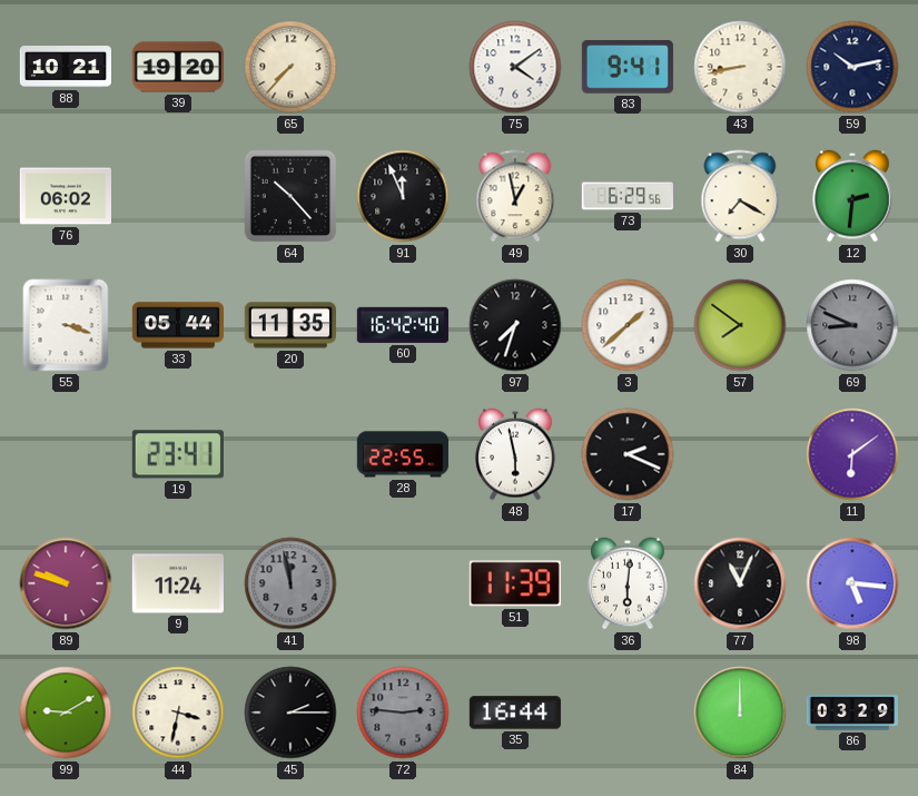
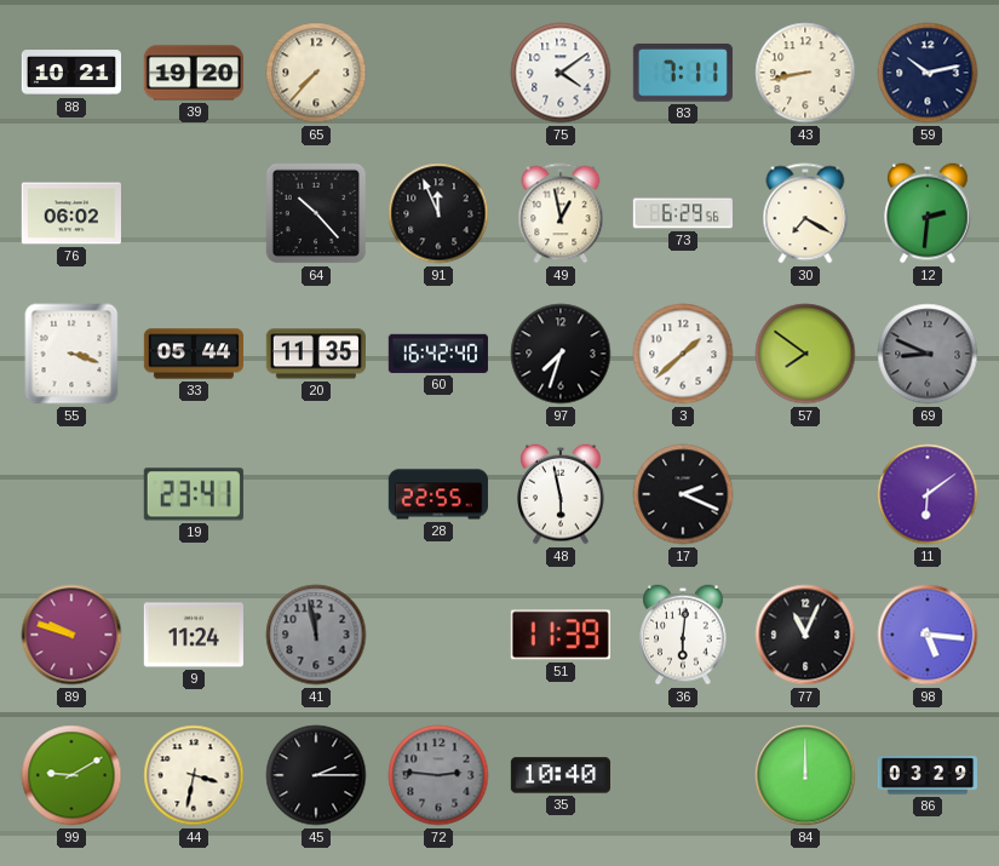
83: 9:41 -> 7:11 (683, 73)
35: 16:44 -> 10:40 (559, 775)
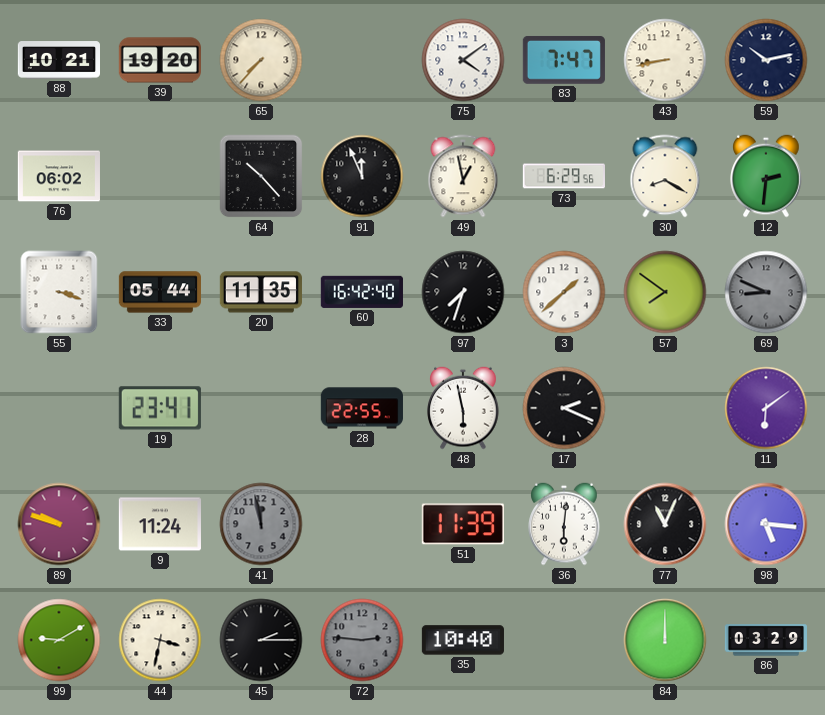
83: 7:11 -> 7:47 (564, 60)
30: 7:20 -> 8:20 (665, 176)
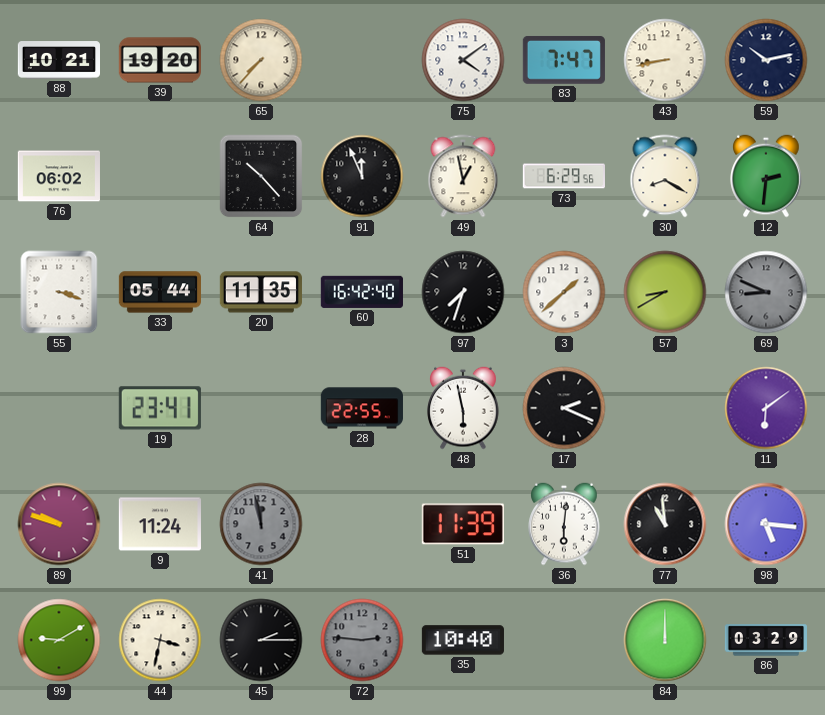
57: 7:51 -> 8:40 (665, 292)
77: 11:04 -> 10:59 (665, 524)
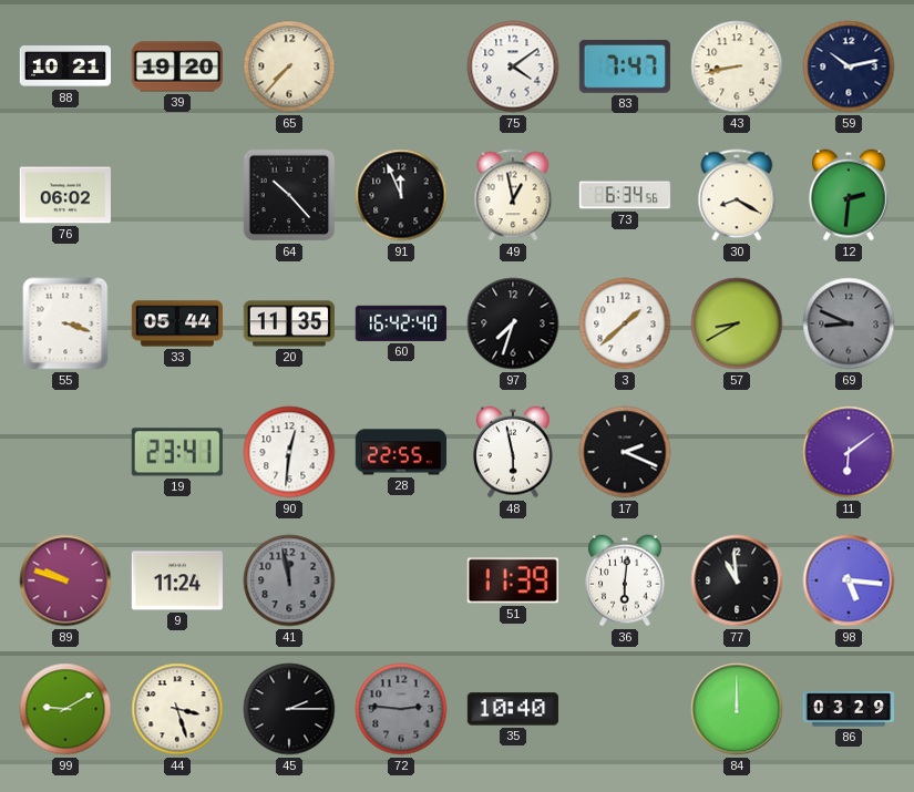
73: 6:29 -> 6:34 (625, 195)
90: none -> 12:31 (289, 452)
44: 3:32 -> 3:27 (177, 709)
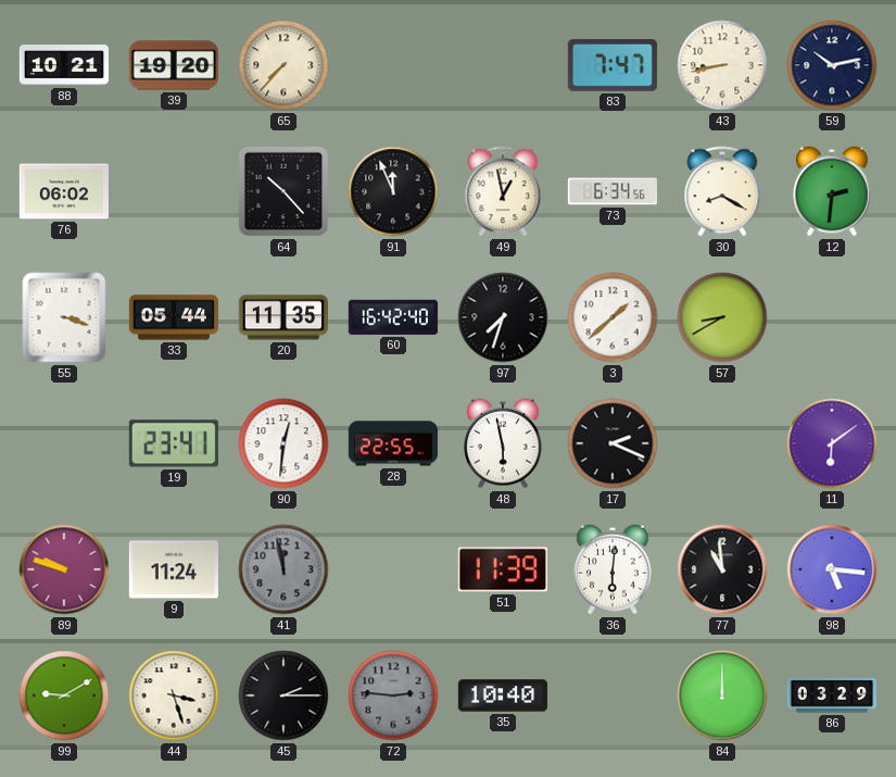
75: 4:09 -> none (513, 66)
69: 8:49 -> none (849, 323)
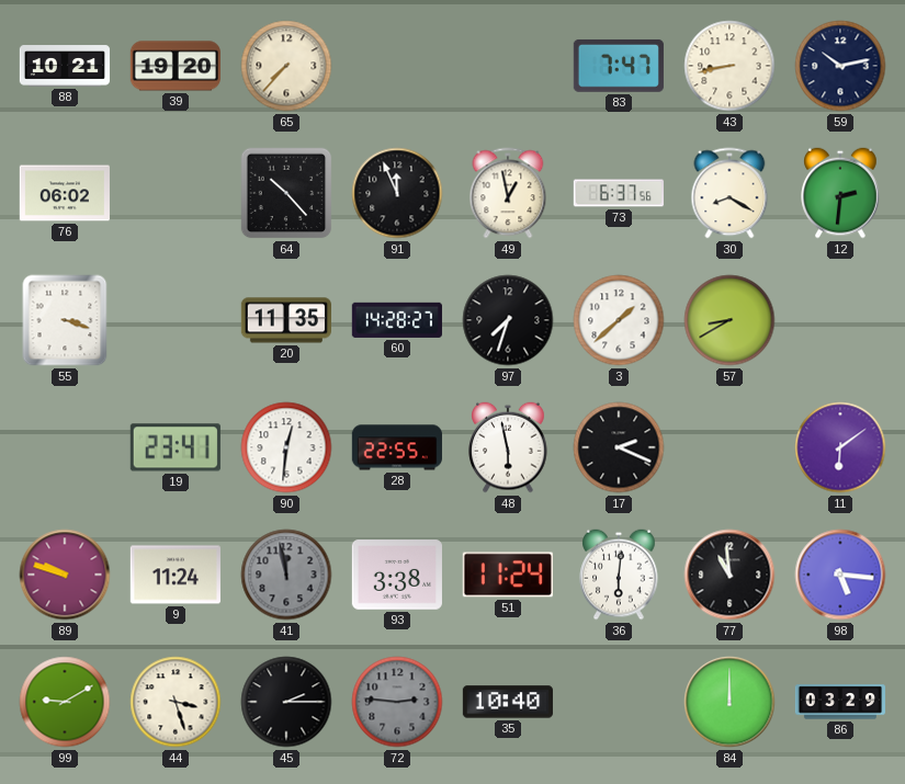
73: 6:34 -> 6:37 (619, 193)
33: 05:44 -> none (173, 317)
60: 16:42 -> 14:28 (397, 320)
93: none -> 3:38 (397, 575)
51: 11:39 -> 11:24 (508, 575)
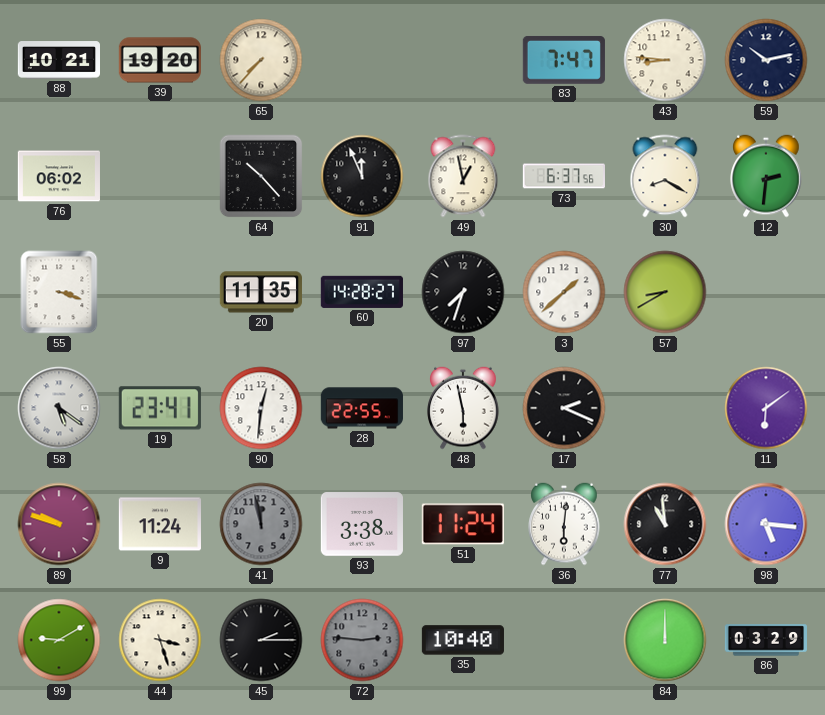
43: 8:43 -> 8:46 (665, 60)
58: none -> 5:21 (59, 408)
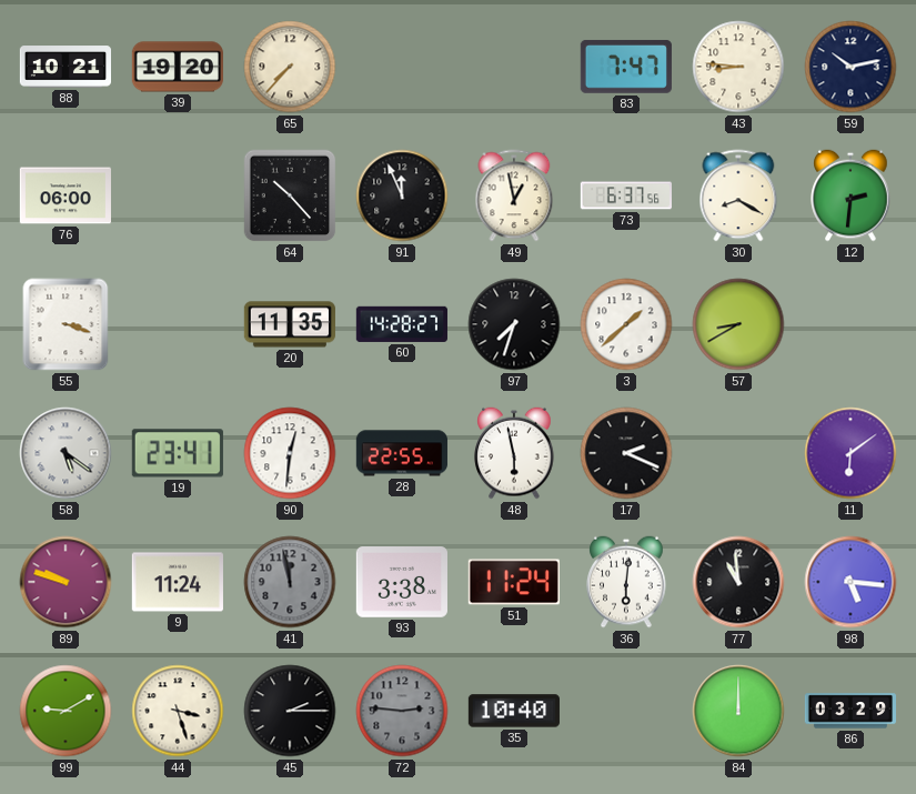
76: 06:02 -> 06:00 (66, 195)
